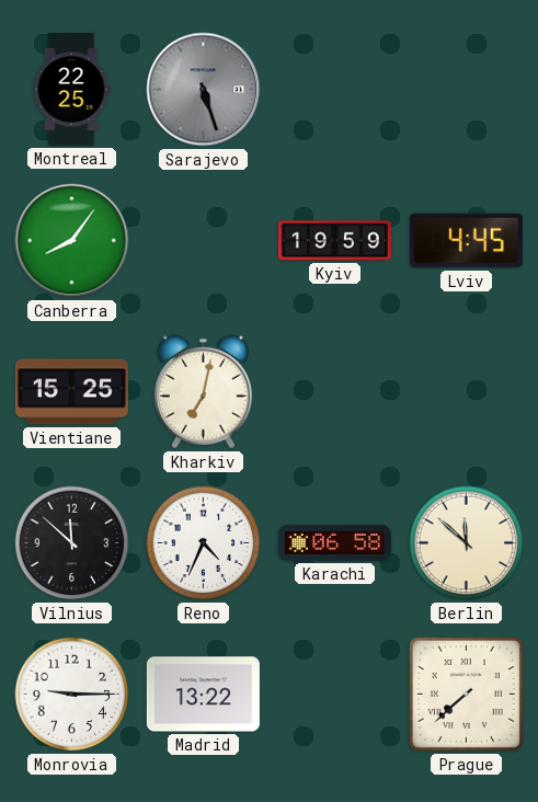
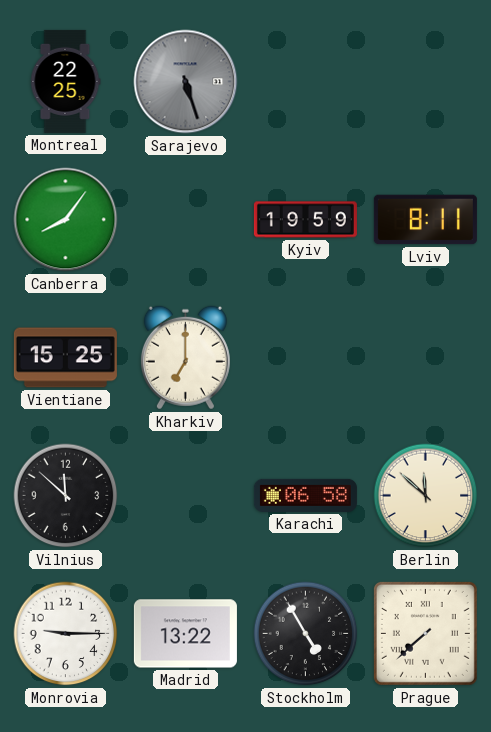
Lviv: 4:45 -> 8:11 (425, 220)
Kharkiv: 7:02 -> 7:00 (185, 358)
Reno: 4:34 -> none (204, 543)
Stockholm: none -> 4:55 (306, 634)
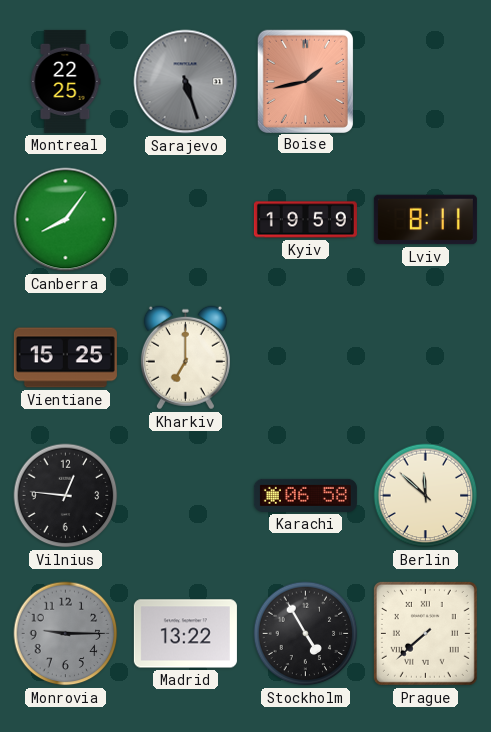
Boise: none -> 1:43 (305, 81)
Vilnius: 11:52 -> 12:46 (66, 496)
Monrovia dial: white -> grey (66, 634)
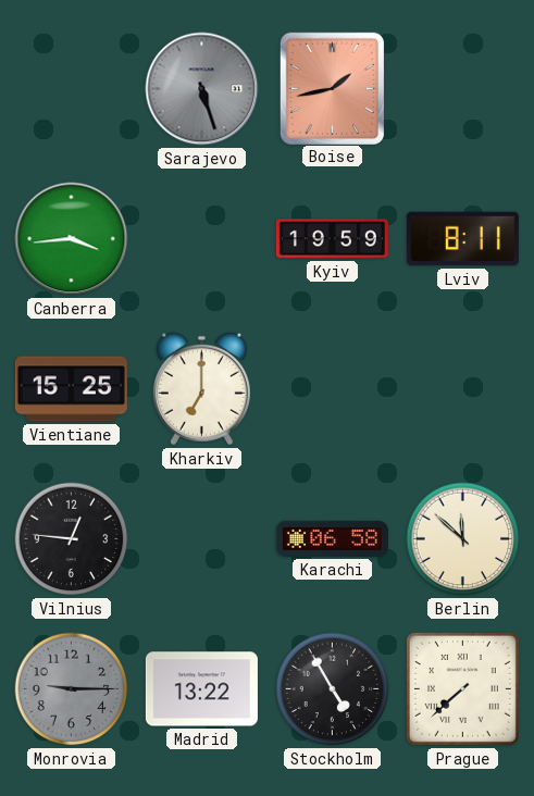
Montreal: 22:25 -> none (65, 81)
Canberra: 8:06 -> 3:44 (72, 239)
